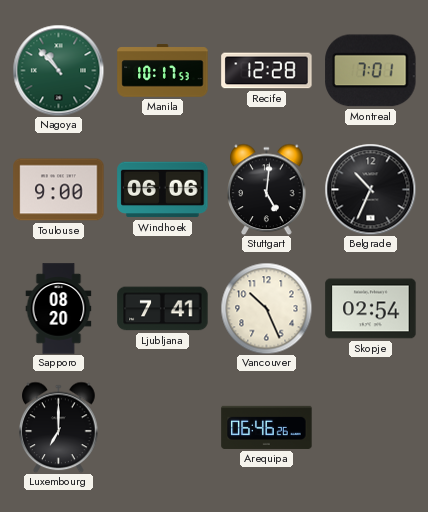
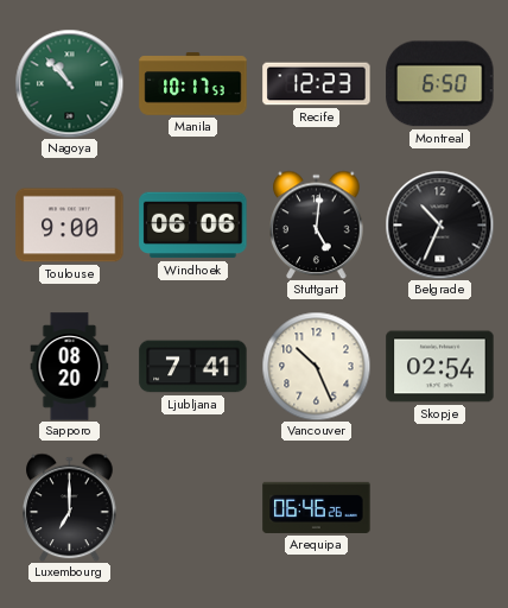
Recife: 12:28 -> 12:23 (317, 84)
Montreal: 7:01 -> 6:50 (440, 84)
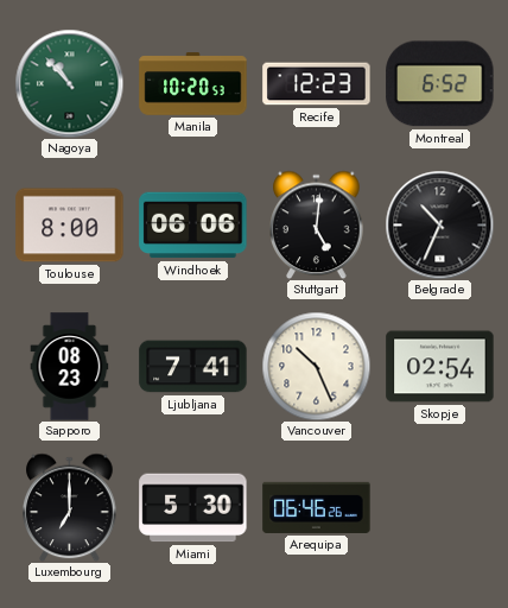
Manila: 10:17 -> 10:20 (193, 84)
Montreal: 6:50 -> 6:52 (440, 84)
Toulouse: 9:00 -> 8:00 (70, 226)
Sapporo: 08:20 -> 08:23 (70, 367)
Miami: none -> 5:30 (193, 508)
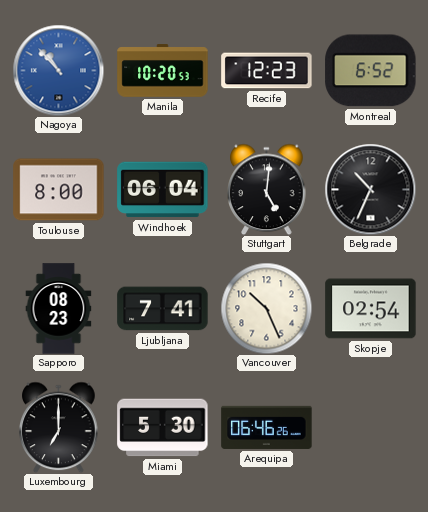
Nagoya dial: green -> blue (58, 70)
Windhoek: 06:06 -> 06:04 (163, 190)
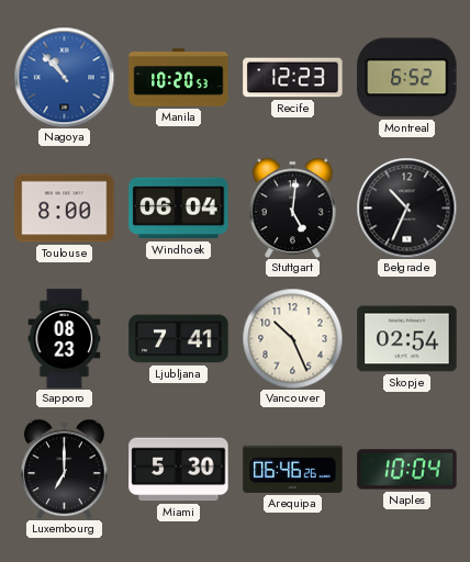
Naples: none -> 10:04 (407, 470)
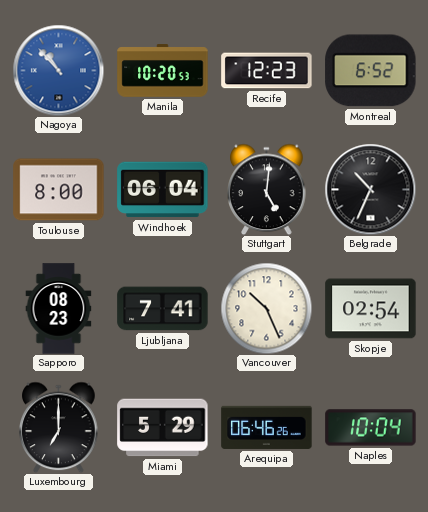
Miami: 5:30 -> 5:29 (163, 428)
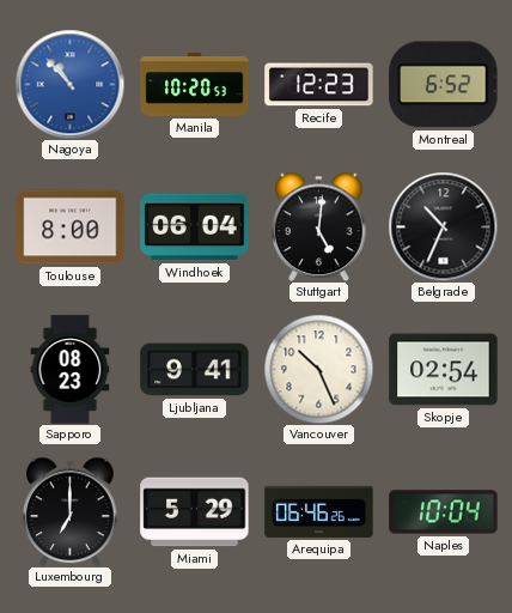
Ljubljana: 7:41 -> 9:41 (195, 370)
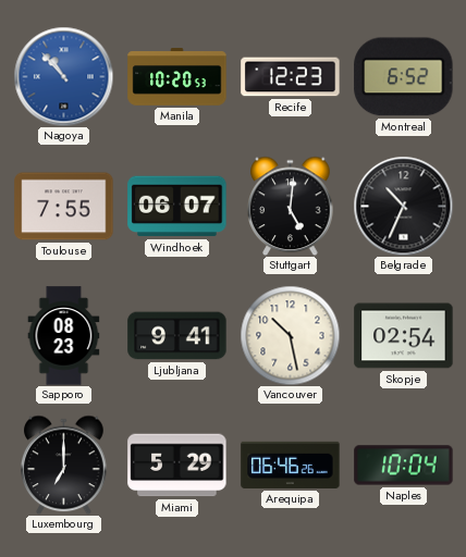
Toulouse: 8:00 -> 7:55 (64, 207)
Windhoek: 06:04 -> 06:07 (177, 207)
Vancouver: 10:26 -> 10:28 (290, 335)
